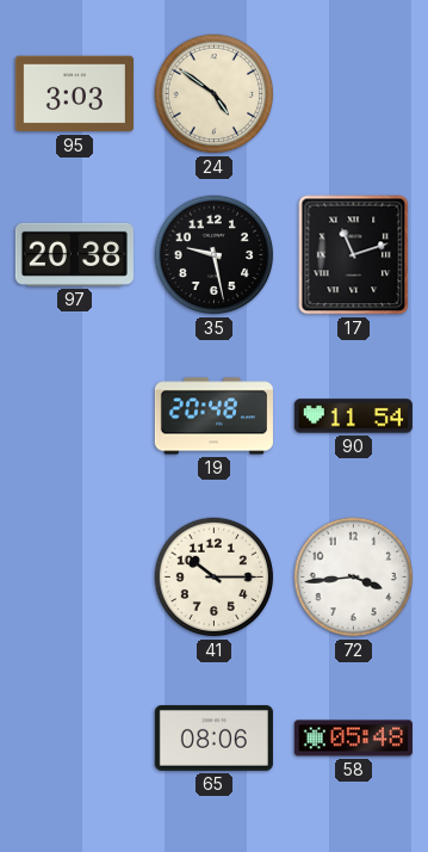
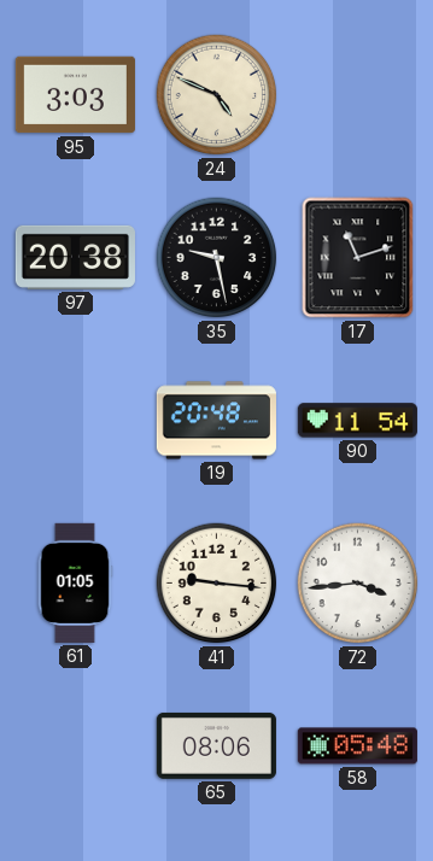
24: 4:51 -> 4:49 (217, 95)
61: none -> 01:05 (75, 582)
41: 10:15 -> 9:16 (217, 584)
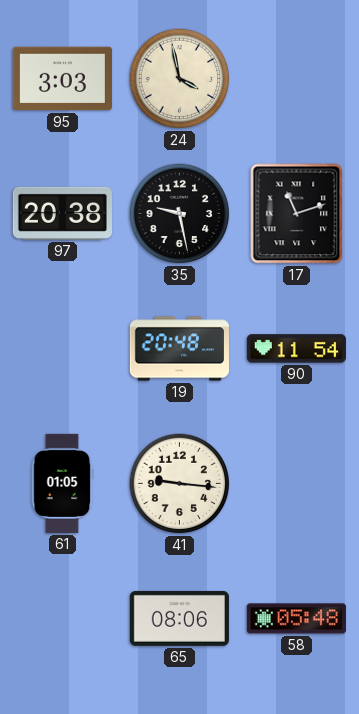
24: 4:49 -> 3:58 (180, 79)
72: 3:44 -> none (358, 584)
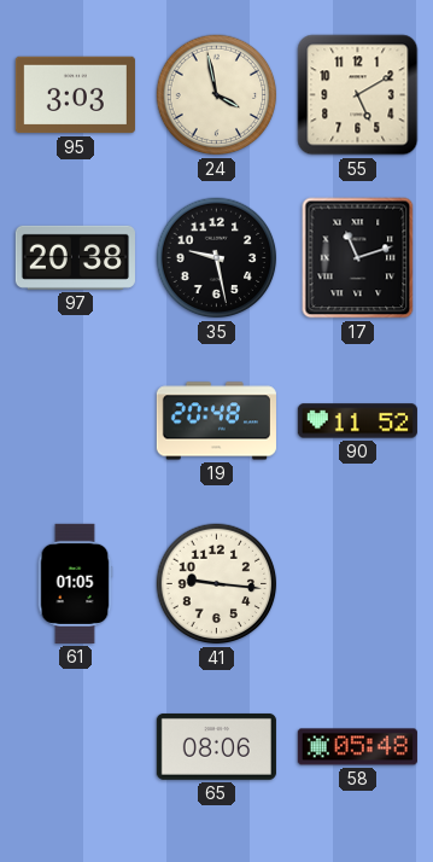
55: none -> 5:10 (358, 95)
90: 11:54 -> 11:52 (357, 421)
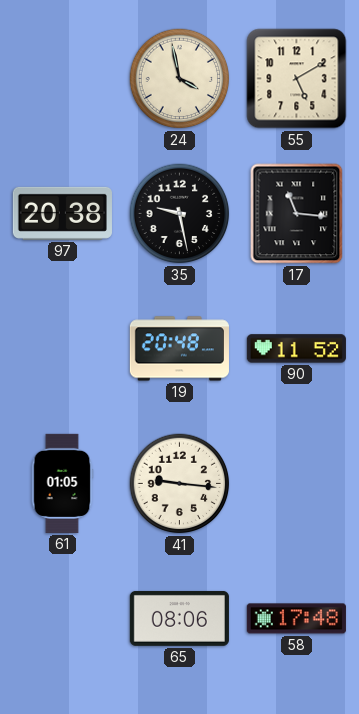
95: 3:03 -> none (75, 95)
17: 11:12 -> 11:16 (297, 214)
58: 05:48 -> 17:48 (296, 619)
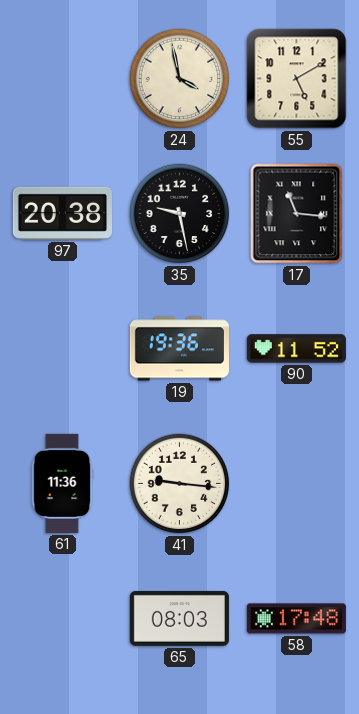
19: 20:48 -> 19:36 (179, 349)
61: 01:05 -> 11:36 (62, 483)
65: 08:06 -> 08:03 (179, 618)
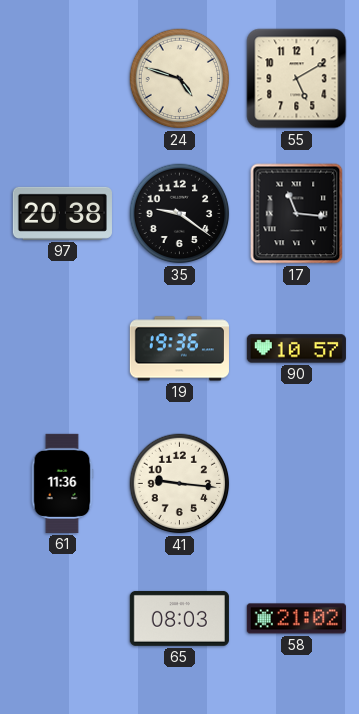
24: 3:58 -> 4:48 (180, 79)
35: 9:28 -> 9:21 (180, 214)
90: 11:52 -> 10:57 (296, 349)
58: 17:48 -> 21:02 (296, 619)
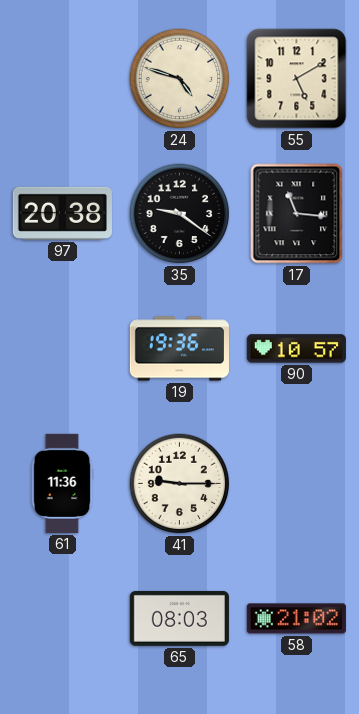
41: 9:16 -> 9:15 (180, 484)
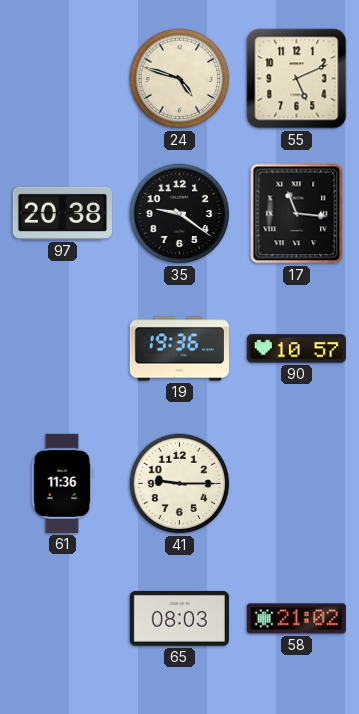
55: 5:10 -> 5:11 (297, 79)
